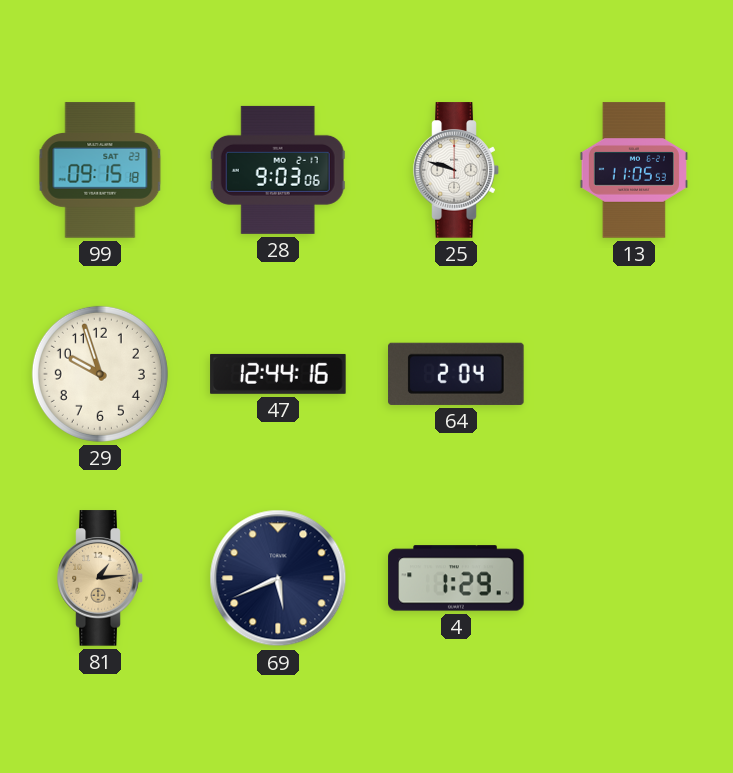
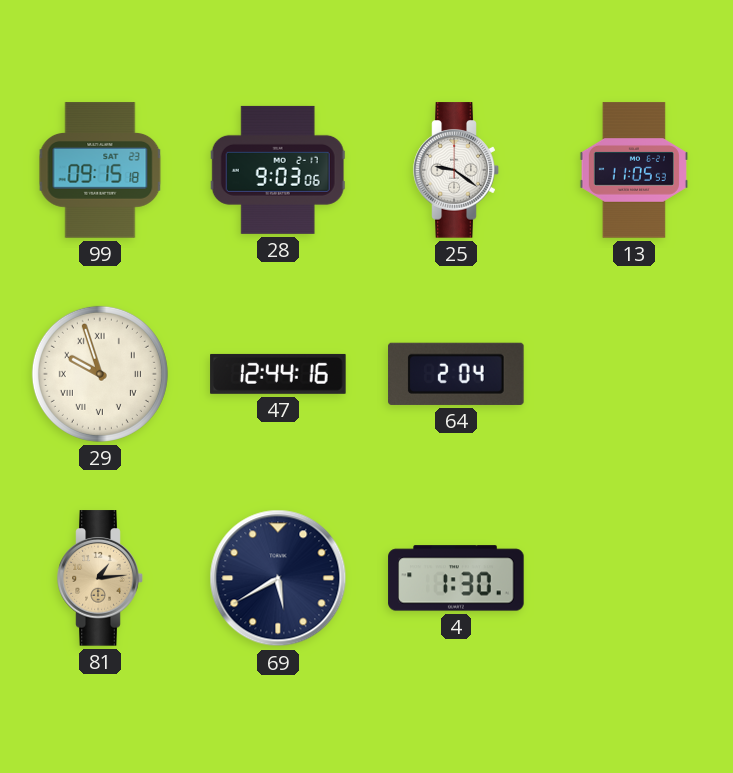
25: 9:48 -> 9:21 (456, 170)
29 numerals: Arabic -> Roman (100, 374)
69: 5:41 -> 5:40 (278, 578)
4: 1:29 -> 1:30 (456, 578)
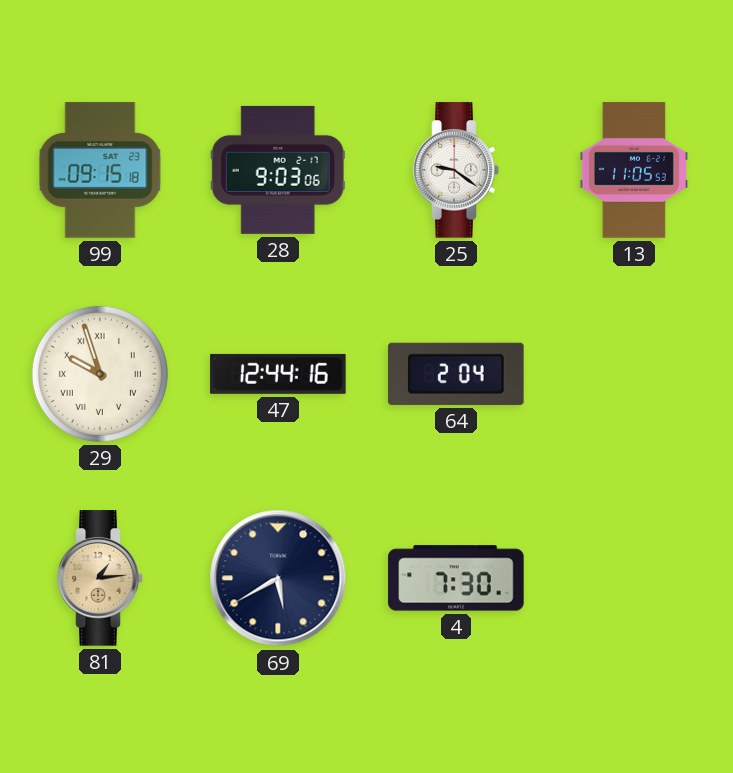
4: 1:30 -> 7:30 (456, 578)
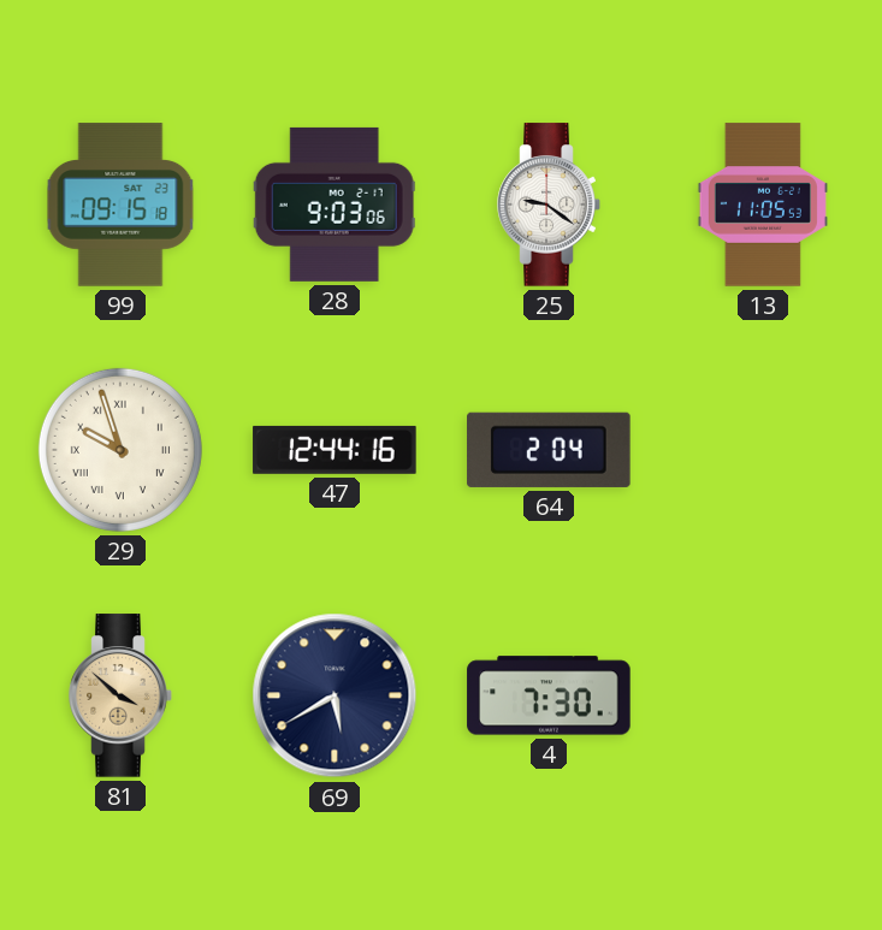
81: 1:14 -> 3:52 (120, 695)
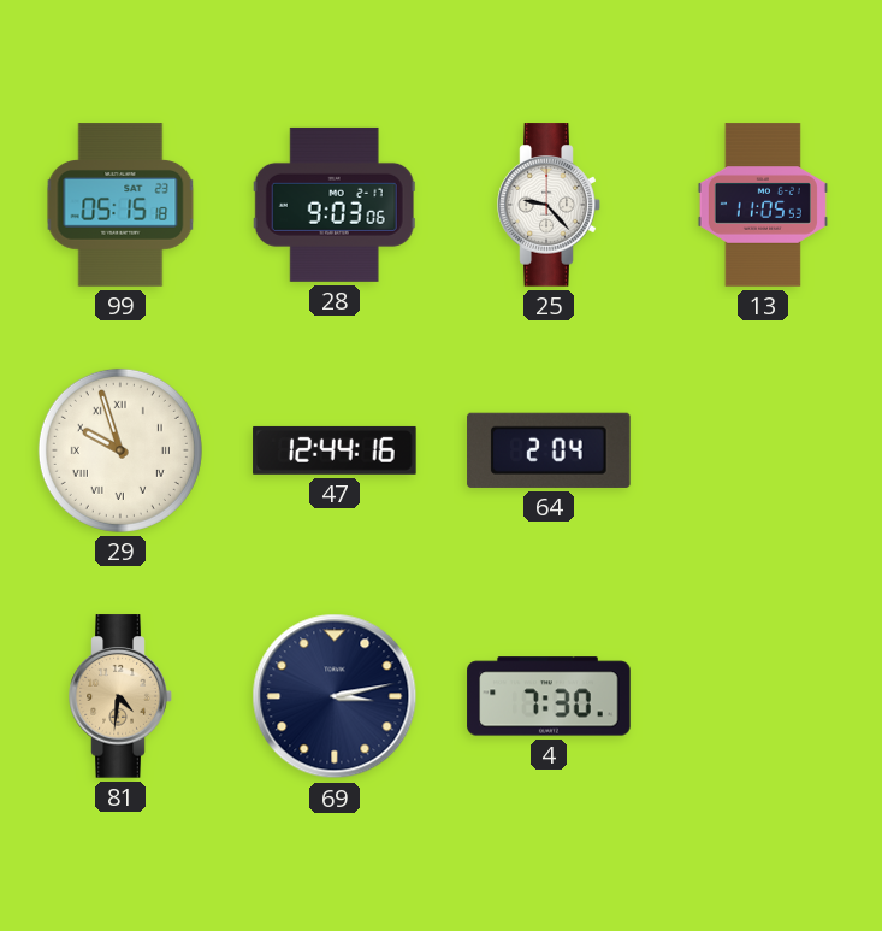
99: 09:15 -> 05:15 (120, 205)
25: 9:21 -> 9:23 (549, 205)
81: 3:52 -> 4:31 (120, 696)
69: 5:40 -> 3:13 (335, 696)
